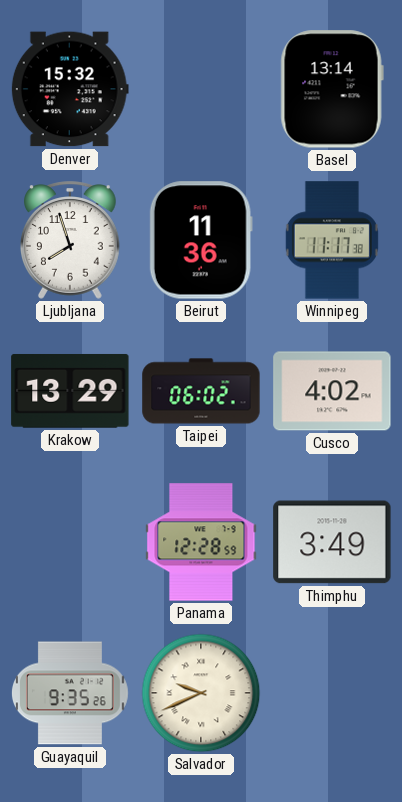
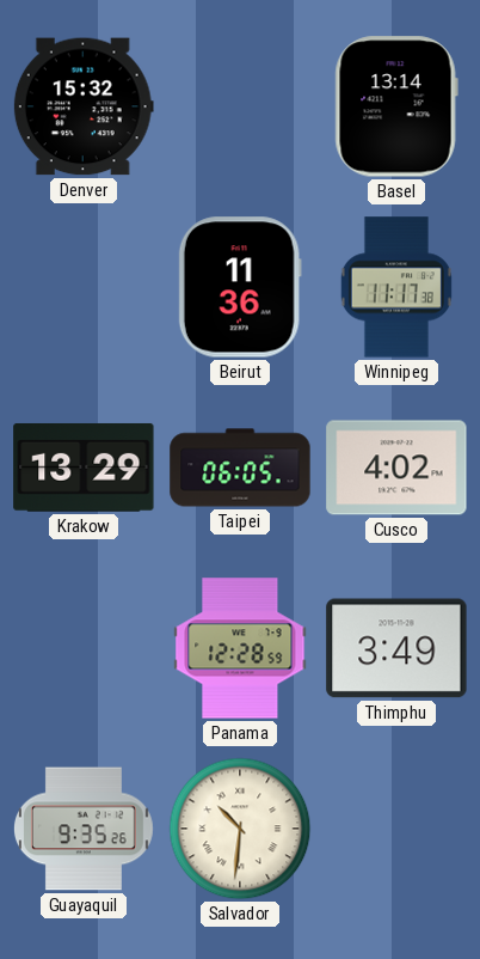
Ljubljana: 7:57 -> none (71, 240)
Taipei: 06:02 -> 06:05 (240, 468)
Salvador: 9:41 -> 10:31 (240, 829)
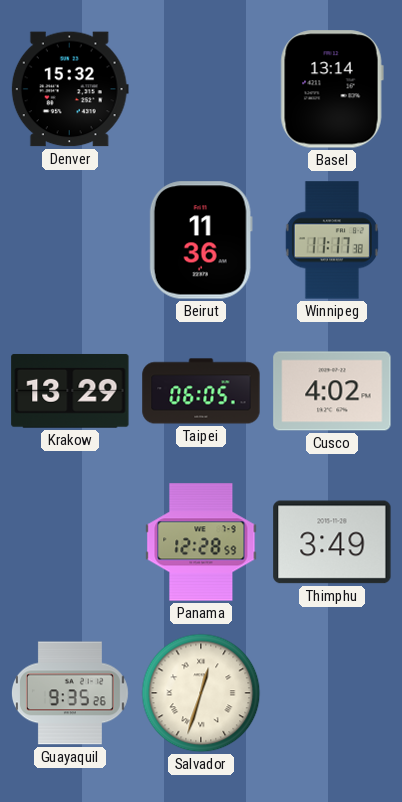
Salvador: 10:31 -> 12:33 (201, 693)
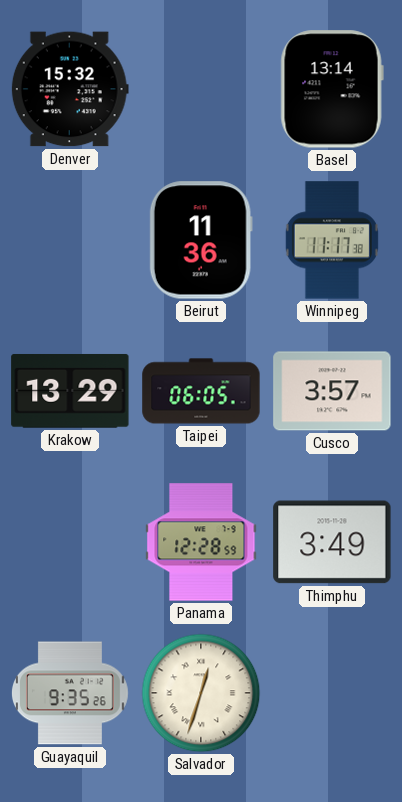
Cusco: 4:02 -> 3:57 (332, 391)
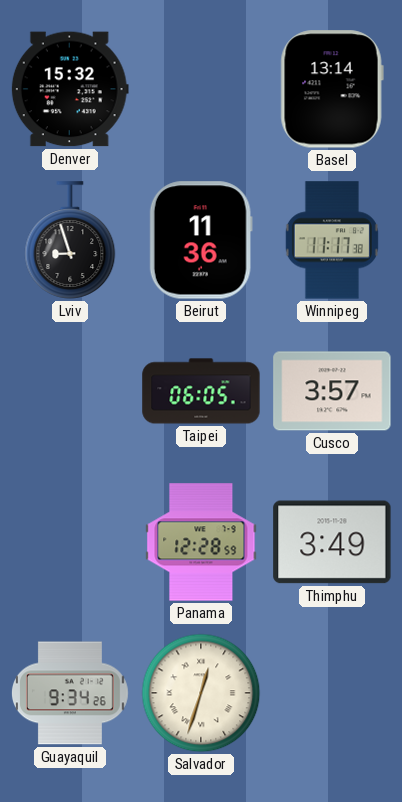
Lviv: none -> 8:57 (70, 240)
Krakow: 13:29 -> none (70, 391)
Guayaquil: 9:35 -> 9:34 (70, 693)
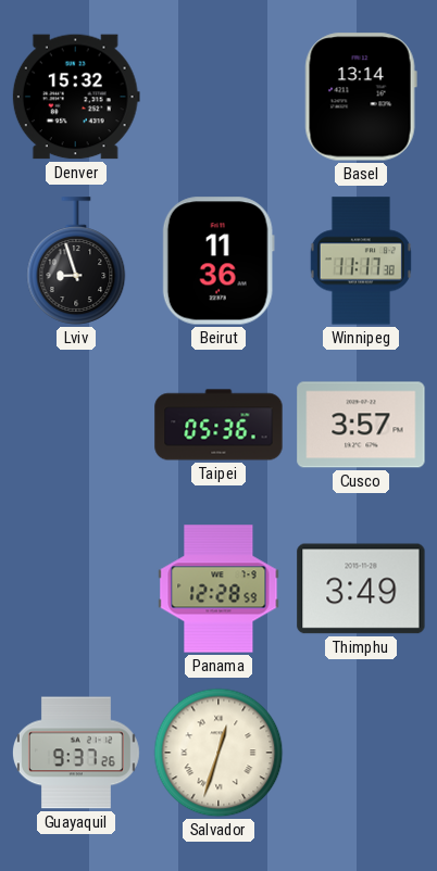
Taipei: 06:05 -> 05:36 (218, 425)
Guayaquil: 9:34 -> 9:37 (76, 753)
